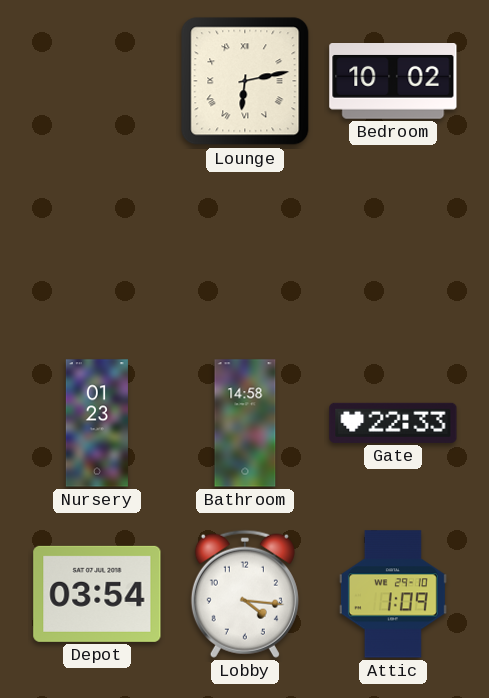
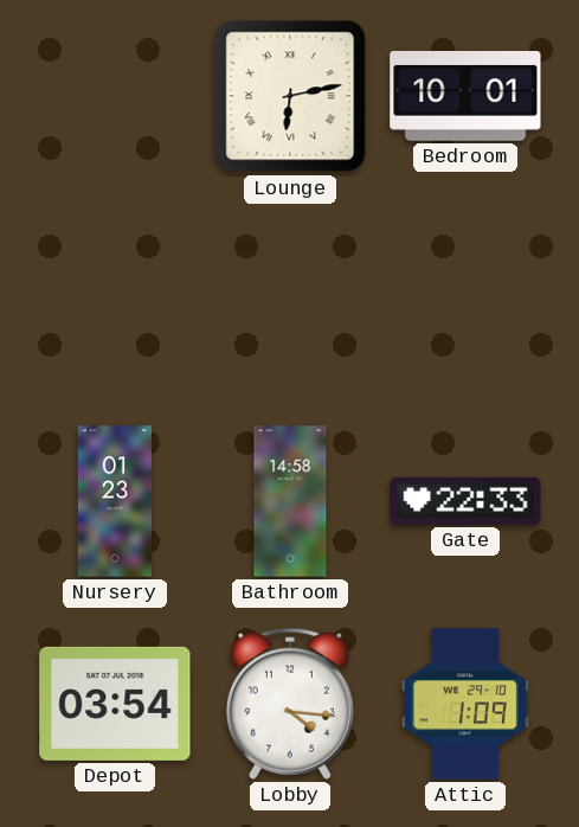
Bedroom: 10:02 -> 10:01 (465, 97)
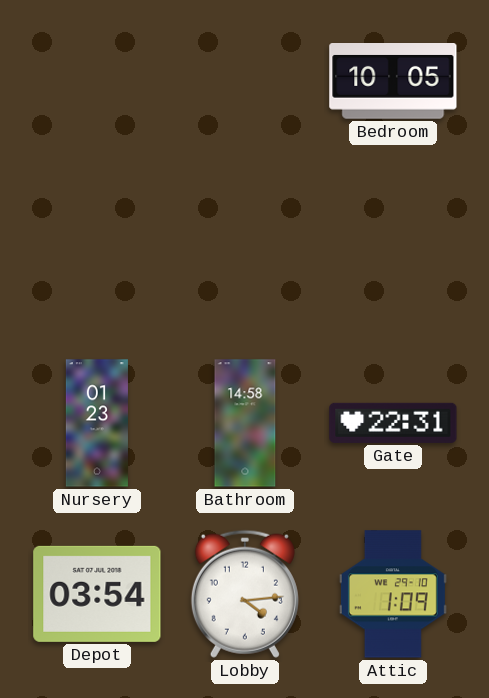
Lounge: 6:13 -> none (290, 96)
Bedroom: 10:01 -> 10:05 (393, 82)
Gate: 22:33 -> 22:31 (393, 423)
Lobby: 4:16 -> 4:14 (245, 594)
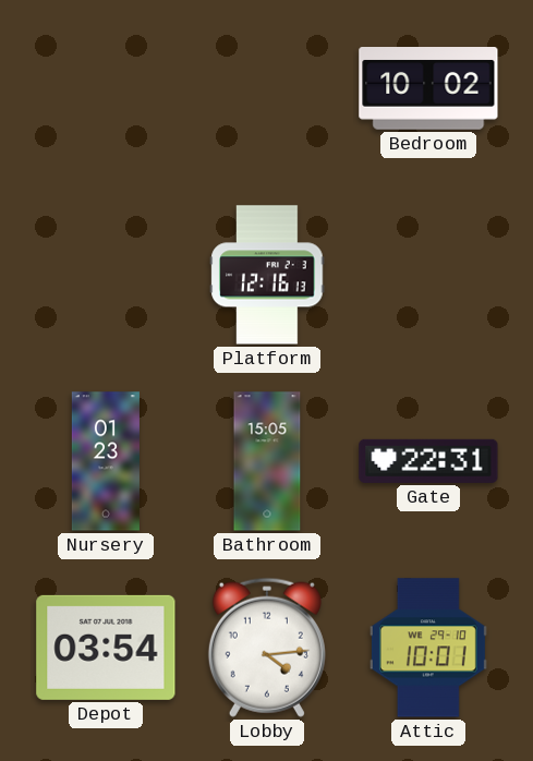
Bedroom: 10:05 -> 10:02 (428, 89)
Platform: none -> 12:16 (267, 275)
Bathroom: 14:58 -> 15:05 (267, 461)
Attic: 1:09 -> 10:01 (428, 648)
